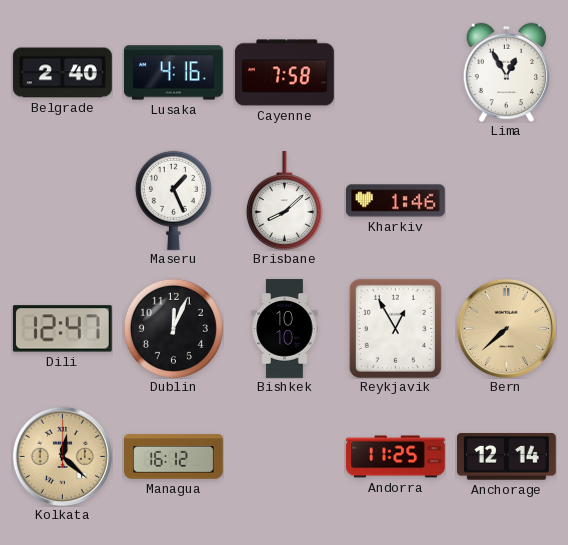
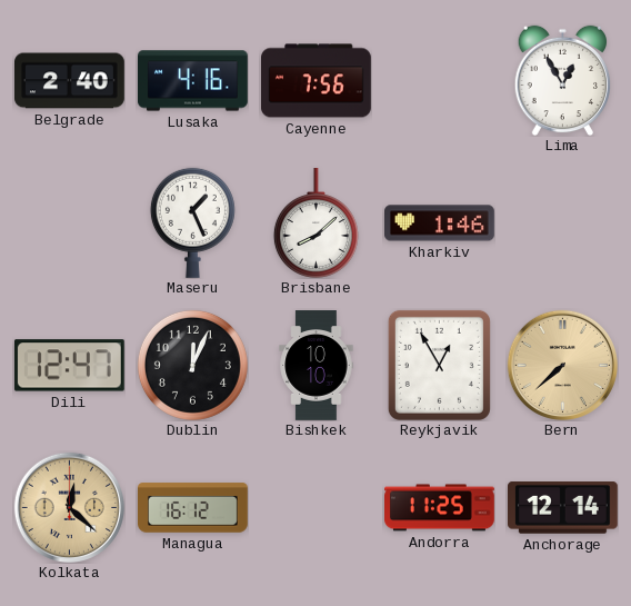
Cayenne: 7:58 -> 7:56 (317, 81)
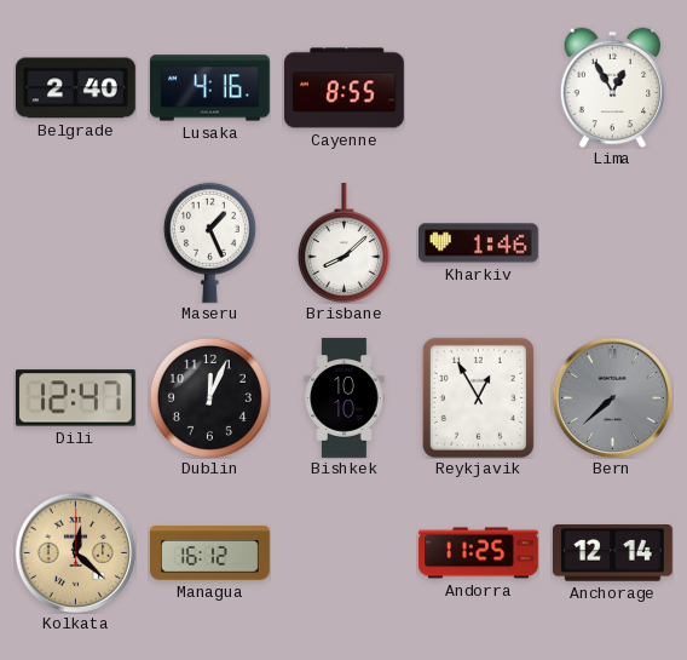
Cayenne: 7:56 -> 8:55 (345, 88)
Bern dial: champagne -> grey (612, 397)
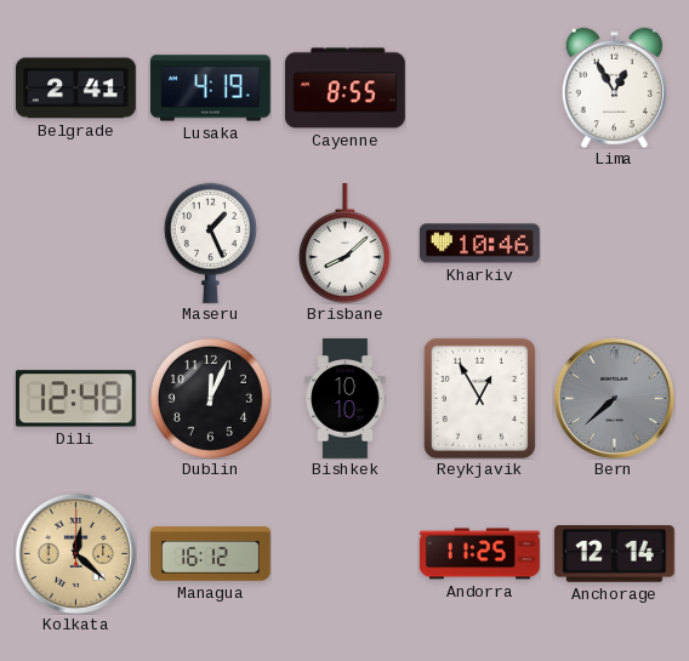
Belgrade: 2:40 -> 2:41 (76, 89)
Lusaka: 4:16 -> 4:19 (211, 89)
Kharkiv: 1:46 -> 10:46 (480, 244)
Dili: 12:47 -> 12:48 (75, 399)
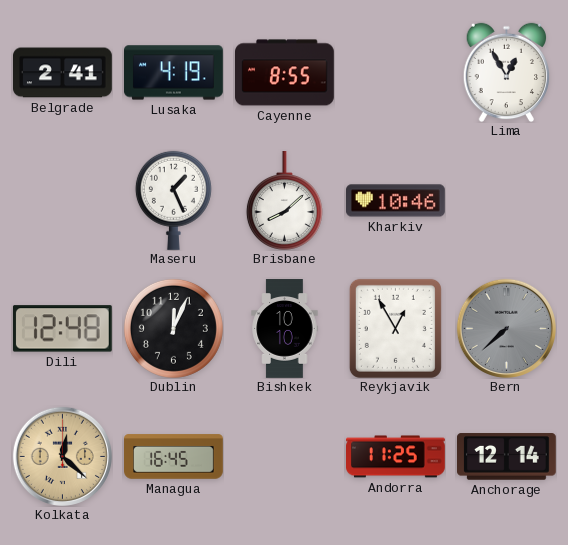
Managua: 16:12 -> 16:45 (174, 457)
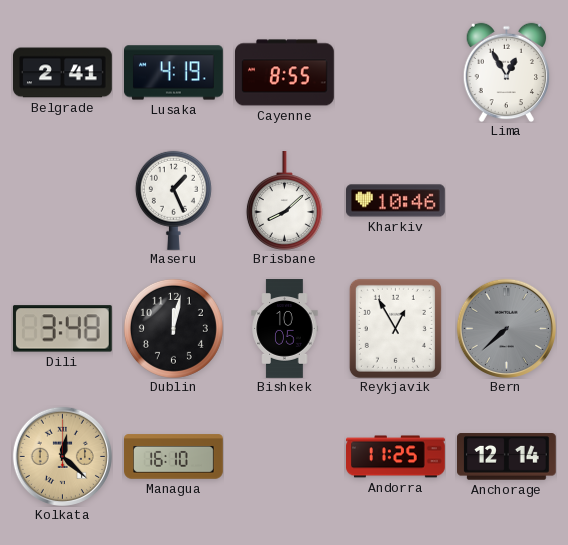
Dili: 12:48 -> 3:48 (62, 329)
Dublin: 12:04 -> 12:02 (173, 328)
Bishkek: 10:10 -> 10:05 (285, 329)
Managua: 16:45 -> 16:10 (174, 457)
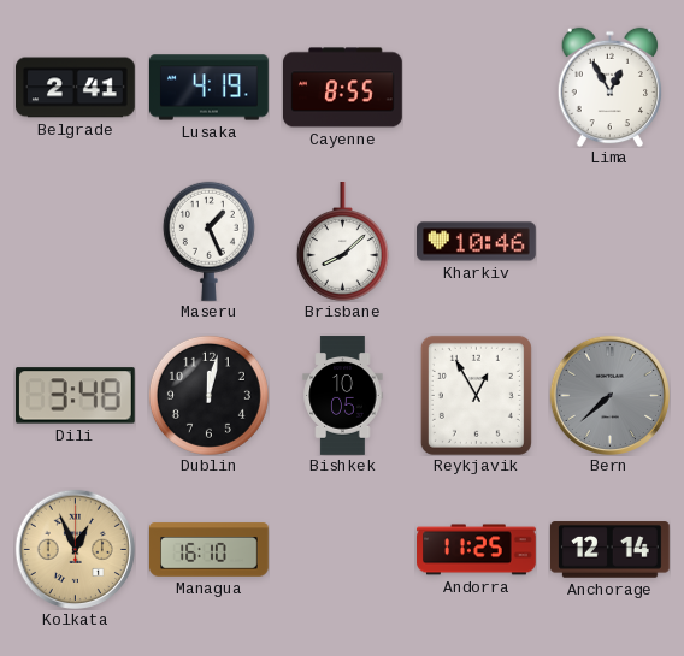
Kolkata: 12:22 -> 12:56 (75, 549)
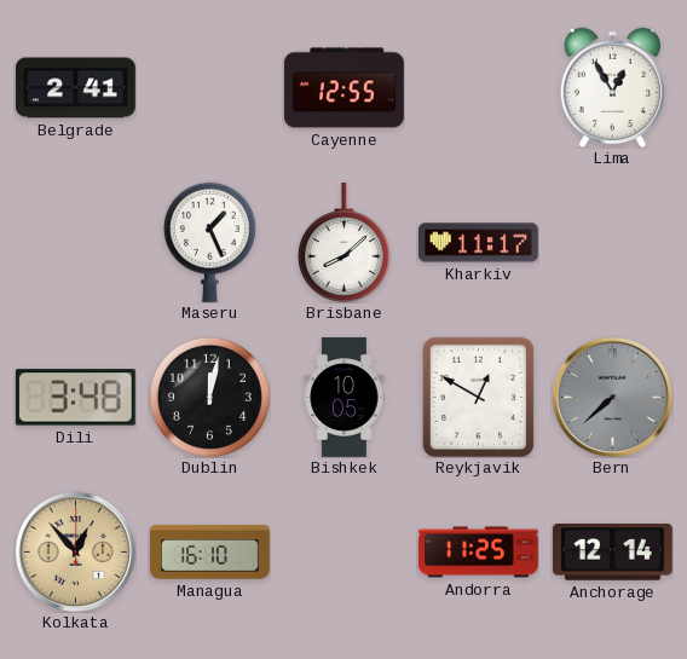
Lusaka: 4:19 -> none (210, 88)
Cayenne: 8:55 -> 12:55 (345, 88)
Kharkiv: 10:46 -> 11:17 (479, 243)
Reykjavik: 12:55 -> 12:50 (478, 397)
Kolkata: 12:56 -> 12:53 (75, 551)
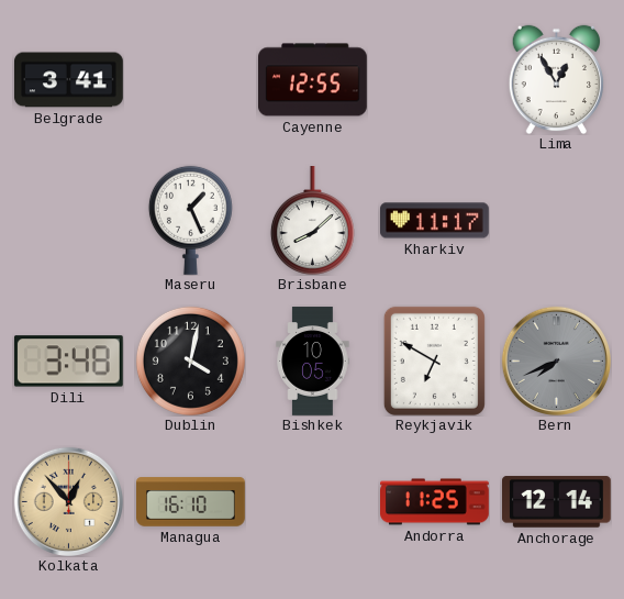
Belgrade: 2:41 -> 3:41 (69, 80)
Dublin: 12:02 -> 4:02 (190, 360)
Reykjavik: 12:50 -> 6:50 (434, 360)
Bern: 7:38 -> 7:41 (556, 360)
